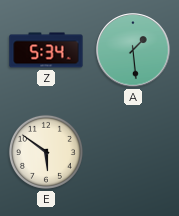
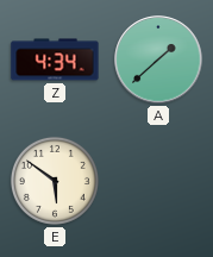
Z: 5:34 -> 4:34 (55, 59)
A: 1:29 -> 1:38 (158, 59)
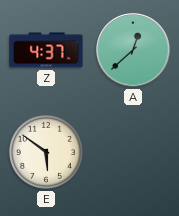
Z: 4:34 -> 4:37 (46, 50)
A: 1:38 -> 12:38 (133, 50)
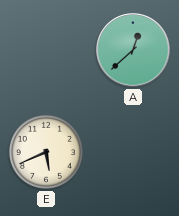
Z: 4:37 -> none (46, 50)
E: 5:51 -> 5:41 (46, 152)
